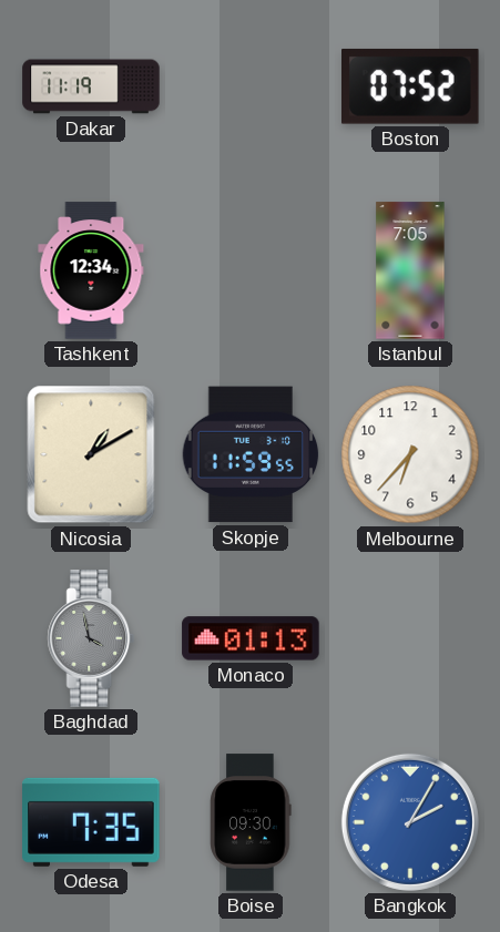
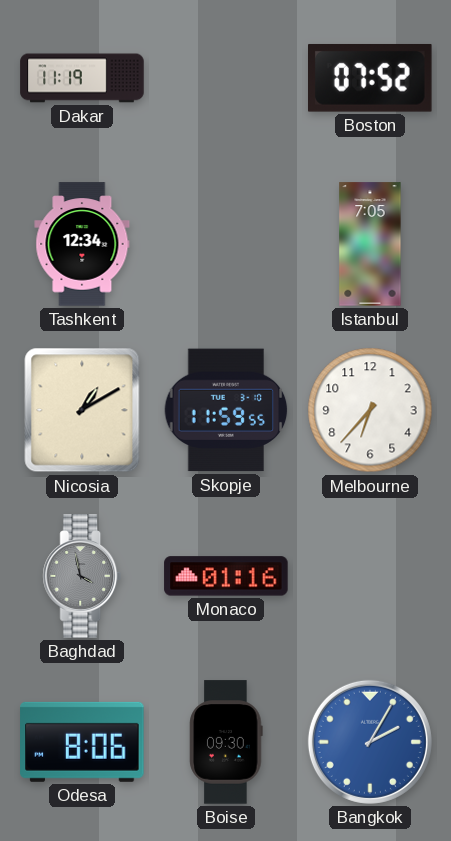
Monaco: 01:13 -> 01:16 (226, 576)
Odesa: 7:35 -> 8:06 (82, 742)
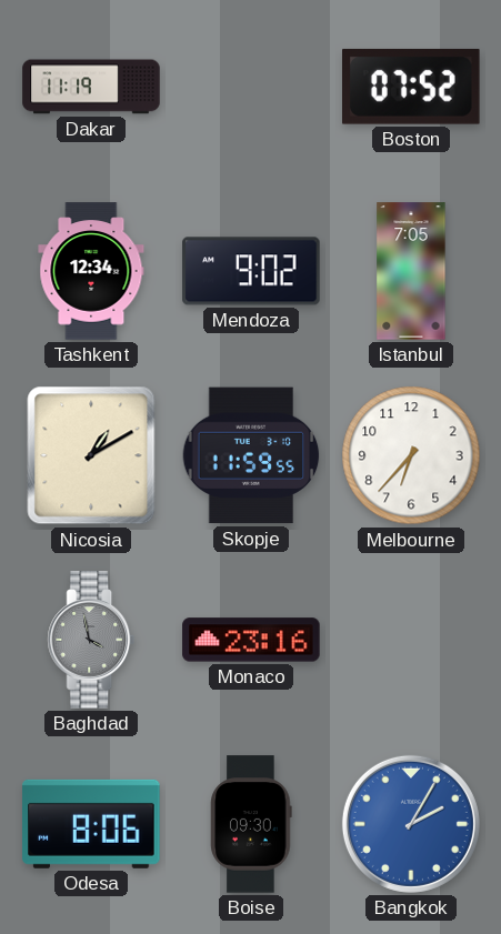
Mendoza: none -> 9:02 (251, 271)
Monaco: 01:16 -> 23:16 (251, 640)
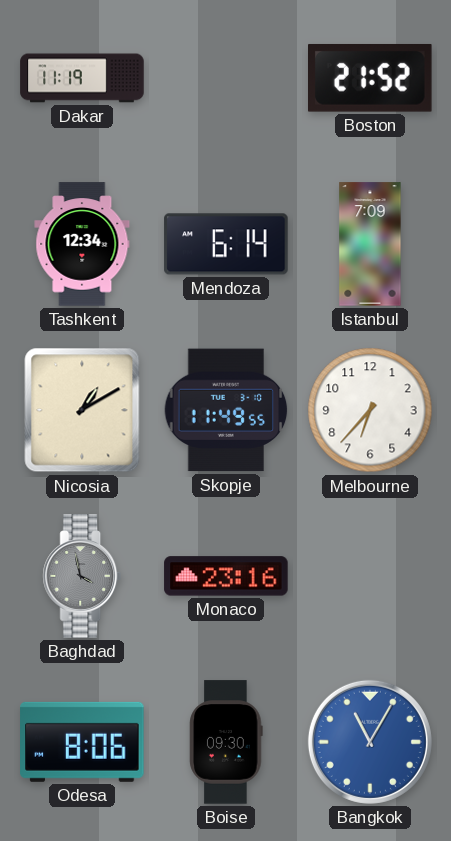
Boston: 07:52 -> 21:52 (371, 78)
Mendoza: 9:02 -> 6:14 (226, 244)
Istanbul: 7:05 -> 7:09 (370, 244)
Skopje: 11:59 -> 11:49 (226, 410)
Bangkok: 2:05 -> 11:05 (370, 742)
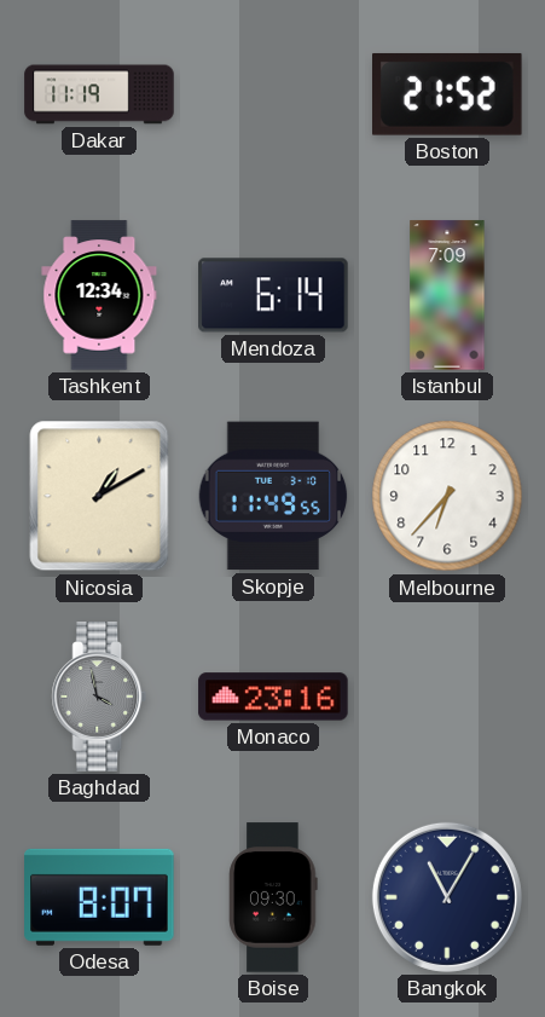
Odesa: 8:06 -> 8:07 (99, 897)
Bangkok dial: blue -> navy (447, 897)
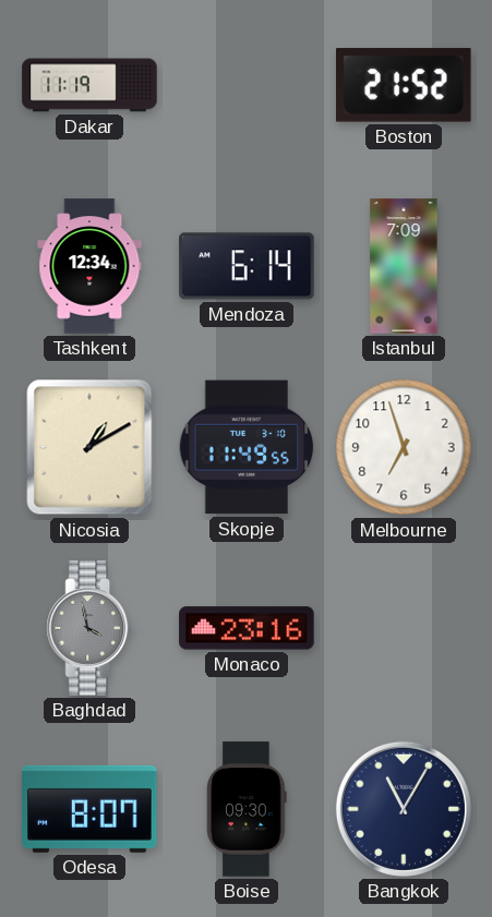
Melbourne: 6:37 -> 6:57 (404, 447)
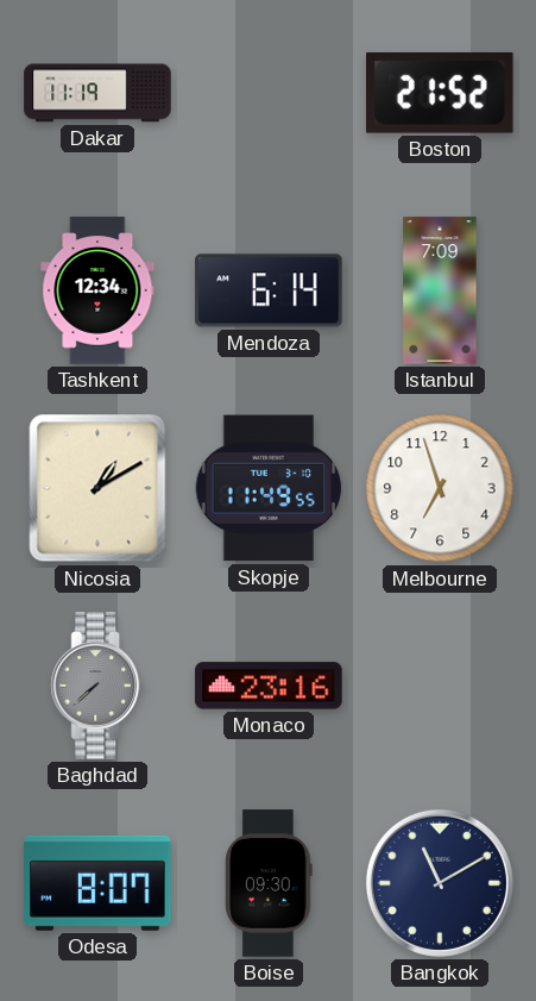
Baghdad: 3:58 -> 7:38 (97, 686)
Bangkok: 11:05 -> 11:10 (440, 883)
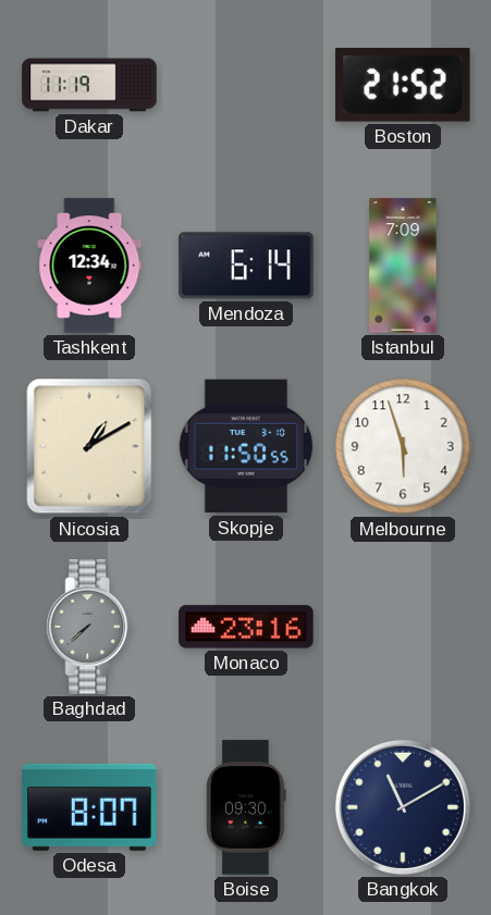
Skopje: 11:49 -> 11:50 (246, 446)
Melbourne: 6:57 -> 5:57 (403, 446)
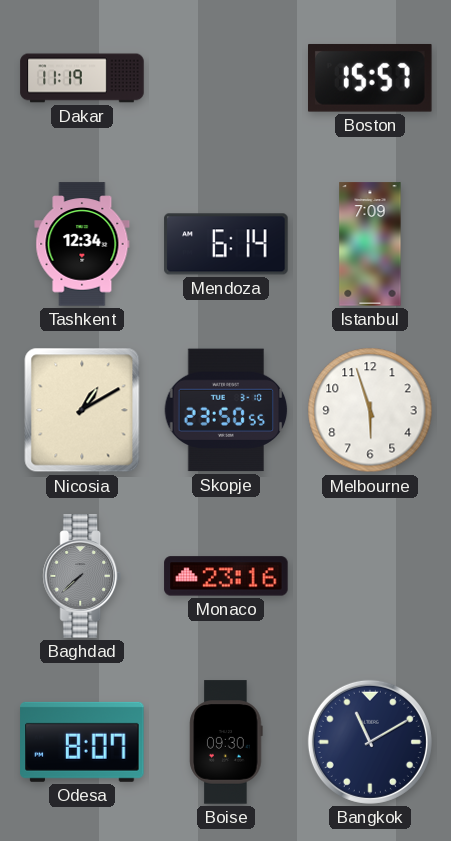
Boston: 21:52 -> 15:57 (371, 78)
Skopje: 11:50 -> 23:50 (226, 410)
